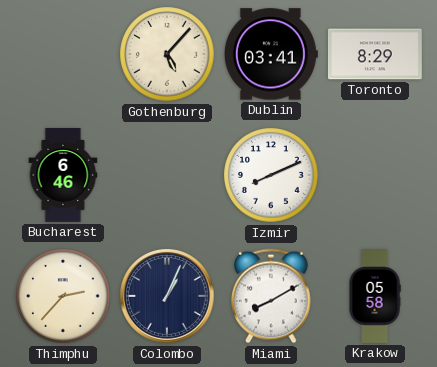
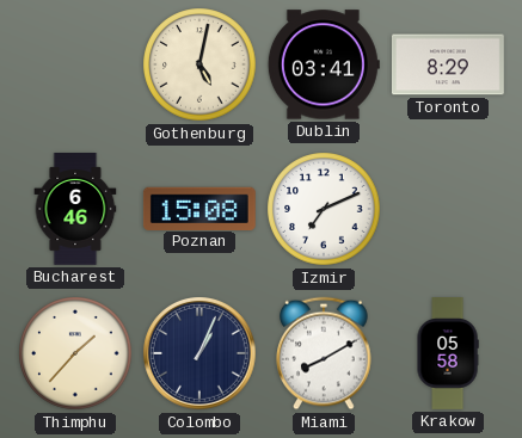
Gothenburg: 5:07 -> 5:02 (199, 64)
Poznan: none -> 15:08 (199, 208)
Izmir: 8:11 -> 7:11 (324, 209)
Thimphu: 2:37 -> 1:37 (75, 353)
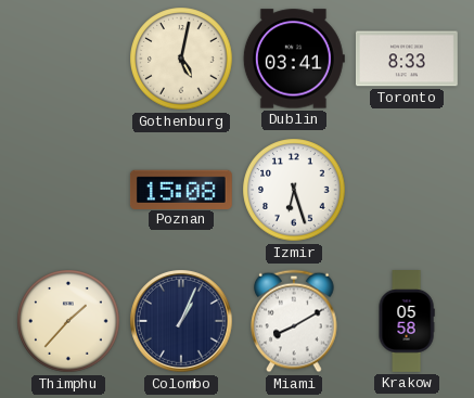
Toronto: 8:29 -> 8:33 (407, 59)
Bucharest: 6:46 -> none (75, 209)
Izmir: 7:11 -> 6:27 (294, 190)
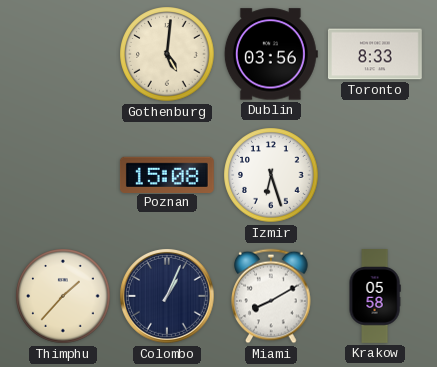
Gothenburg: 5:02 -> 5:01 (167, 54)
Dublin: 03:41 -> 03:56 (271, 54)
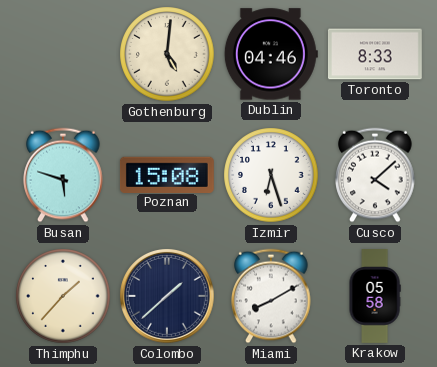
Dublin: 03:56 -> 04:46 (271, 54)
Busan: none -> 5:48 (63, 175)
Cusco: none -> 4:08 (375, 175)
Colombo: 1:04 -> 1:38 (167, 296)
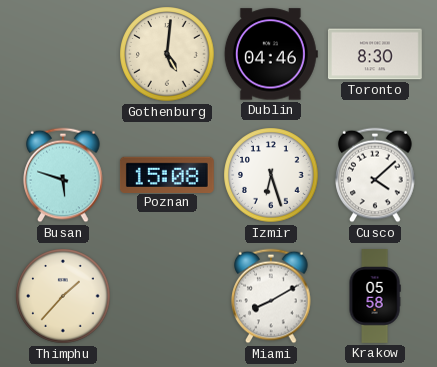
Toronto: 8:33 -> 8:30 (375, 54)
Colombo: 1:38 -> none (167, 296)
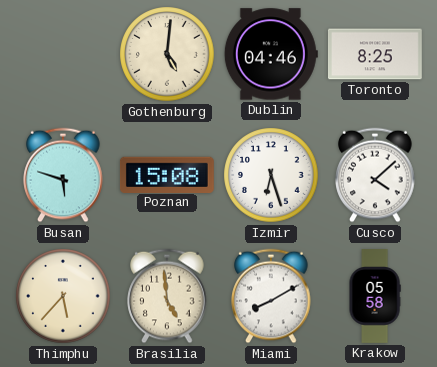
Toronto: 8:30 -> 8:25 (375, 54)
Thimphu: 1:37 -> 5:37 (63, 296)
Brasilia: none -> 4:59 (167, 296)
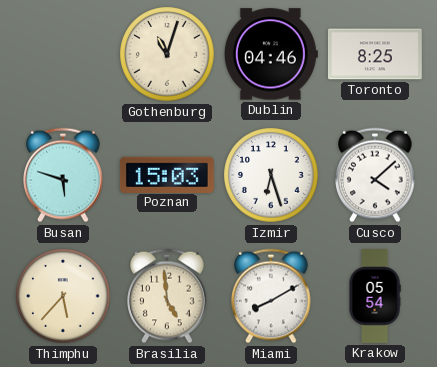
Gothenburg: 5:01 -> 11:03 (167, 54)
Poznan: 15:08 -> 15:03 (167, 174)
Krakow: 05:58 -> 05:54 (375, 297)
